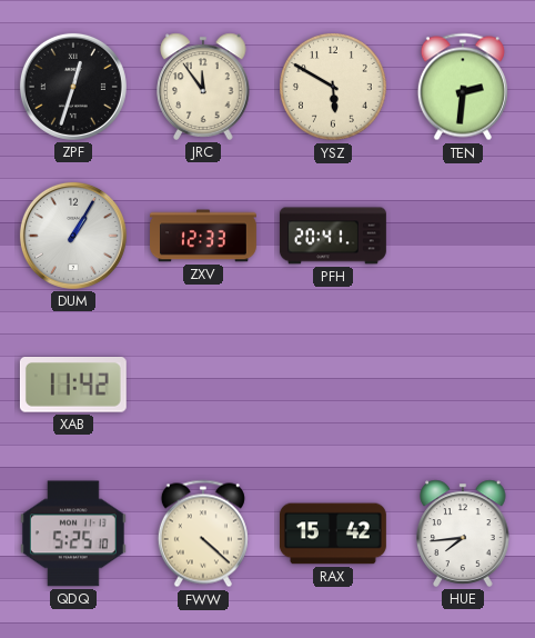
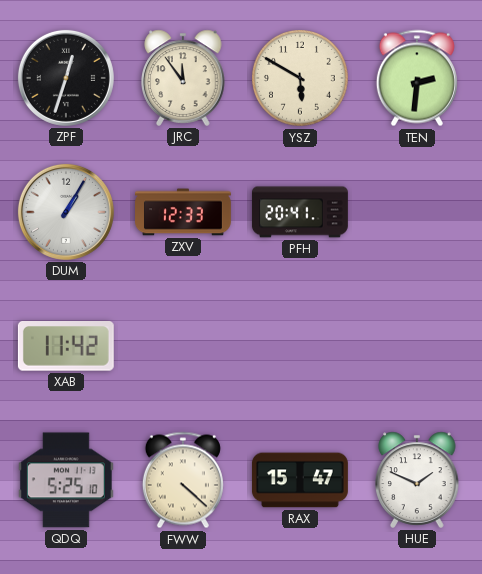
RAX: 15:42 -> 15:47 (300, 480)
HUE: 7:44 -> 1:49 (417, 480)
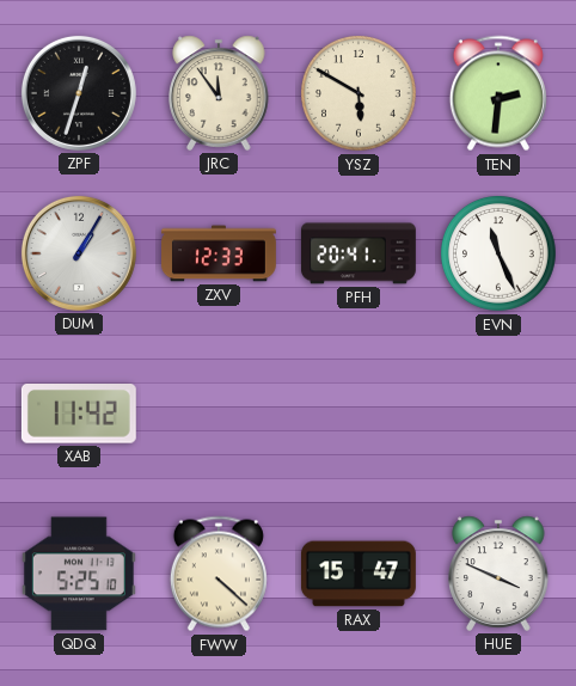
EVN: none -> 11:26 (500, 255)
HUE: 1:49 -> 3:49 (498, 574)
